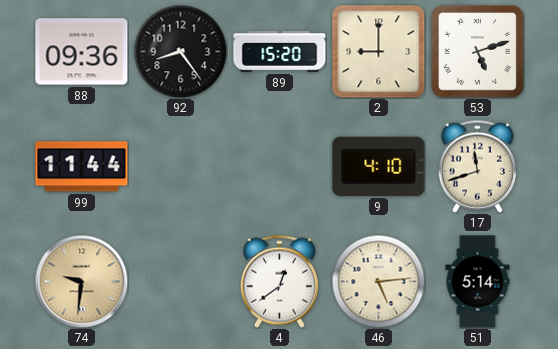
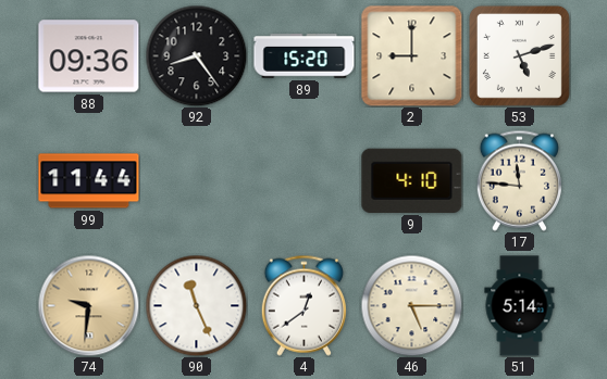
17: 11:42 -> 11:46 (519, 180)
90: none -> 11:26 (196, 305)
46: 5:14 -> 5:15 (411, 305)
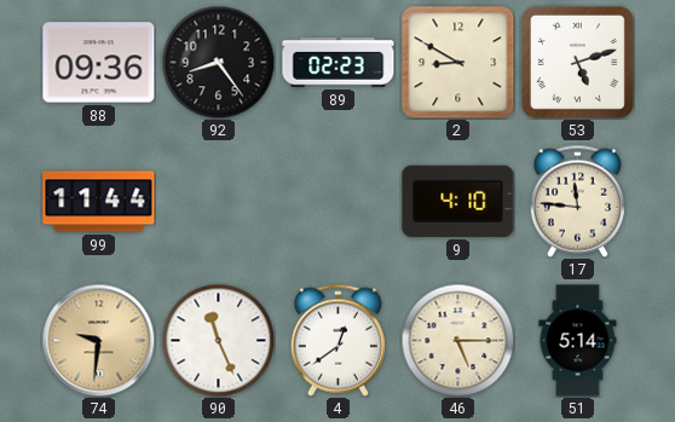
89: 15:20 -> 02:23 (339, 63)
2: 9:00 -> 8:50 (458, 63)
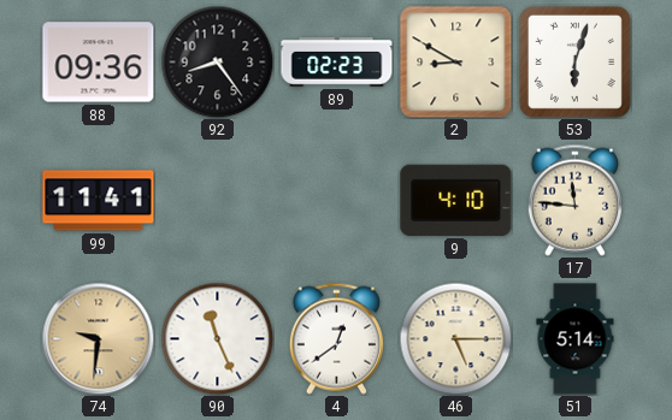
53: 5:12 -> 6:03 (574, 61)
99: 11:44 -> 11:41 (99, 201)
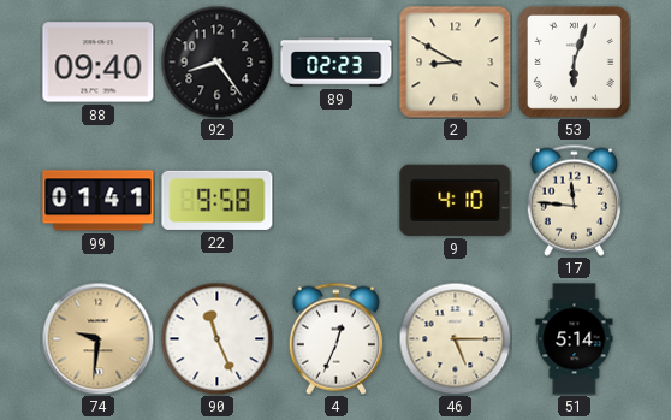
88: 09:36 -> 09:40 (99, 63)
99: 11:41 -> 01:41 (99, 201)
22: none -> 9:58 (218, 200)
4: 12:39 -> 12:34 (335, 338)
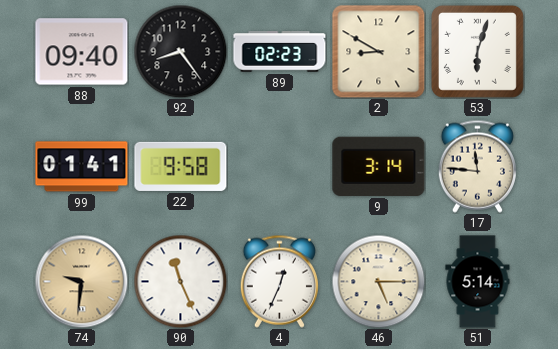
9: 4:10 -> 3:14 (379, 166)
